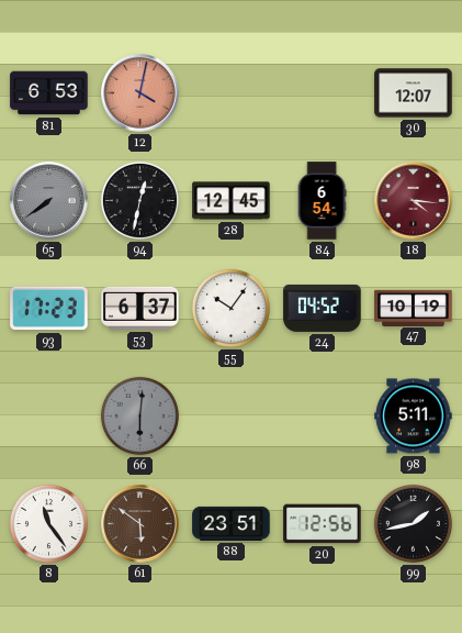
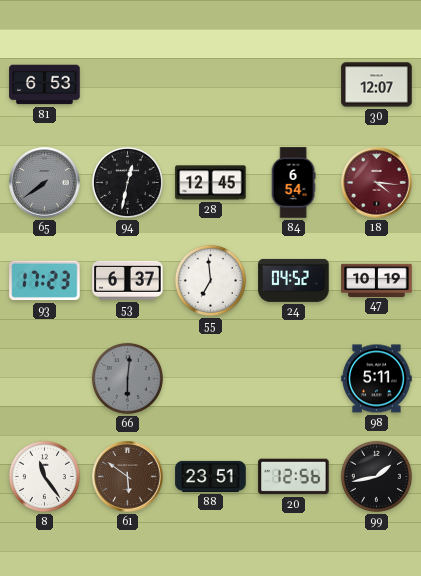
12: 4:02 -> none (140, 93)
55: 10:06 -> 6:59 (210, 280)
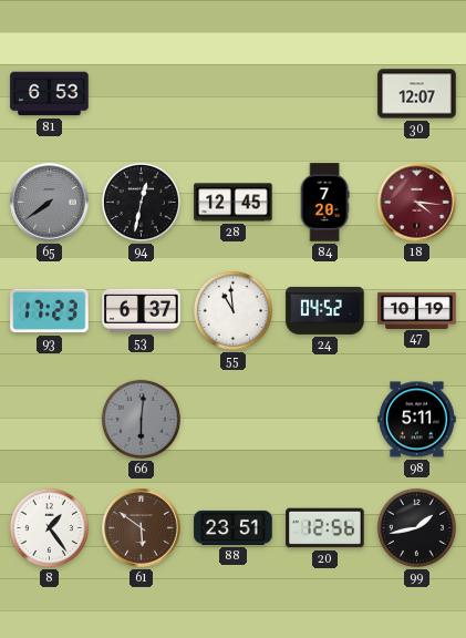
84: 6:54 -> 7:20 (324, 203)
55: 6:59 -> 10:59 (232, 310)
8: 11:24 -> 1:24 (49, 527)
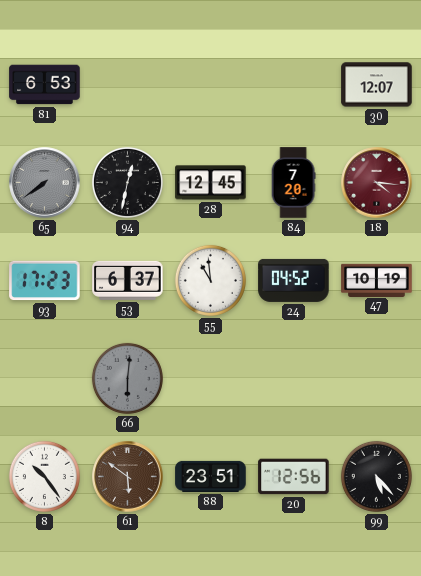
98: 5:11 -> none (417, 420)
8: 1:24 -> 10:24 (44, 476)
99: 1:43 -> 5:23 (376, 476)
